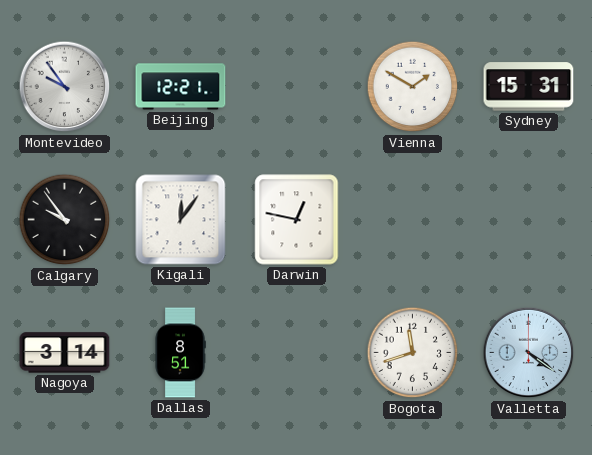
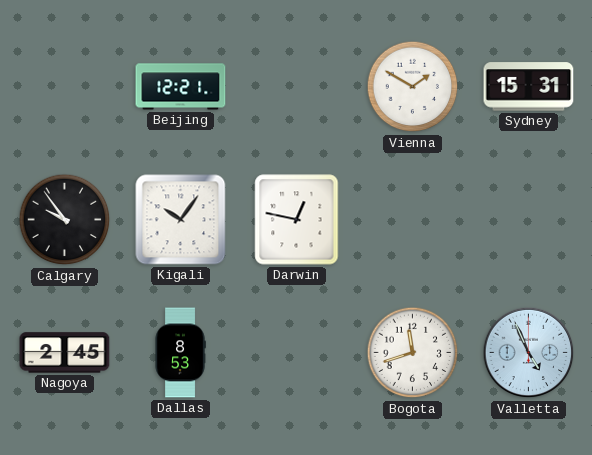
Montevideo: 9:54 -> none (65, 87)
Kigali: 12:06 -> 10:06 (181, 220)
Nagoya: 3:14 -> 2:45 (65, 353)
Dallas: 8:51 -> 8:53 (180, 353)
Valletta: 4:21 -> 4:56 (529, 353)
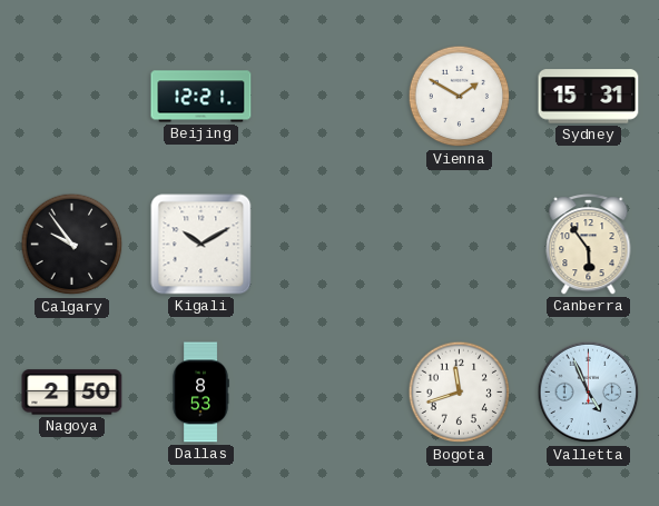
Kigali: 10:06 -> 10:10 (201, 245)
Darwin: 12:47 -> none (297, 220)
Canberra: none -> 5:54 (589, 245)
Nagoya: 2:45 -> 2:50 (72, 393)
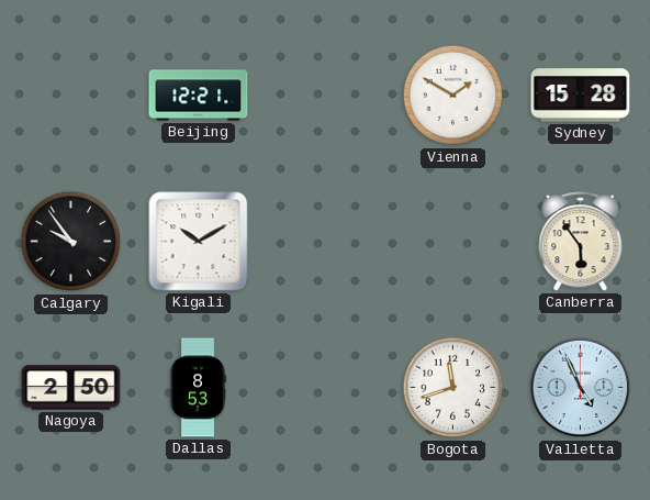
Sydney: 15:31 -> 15:28 (581, 96)
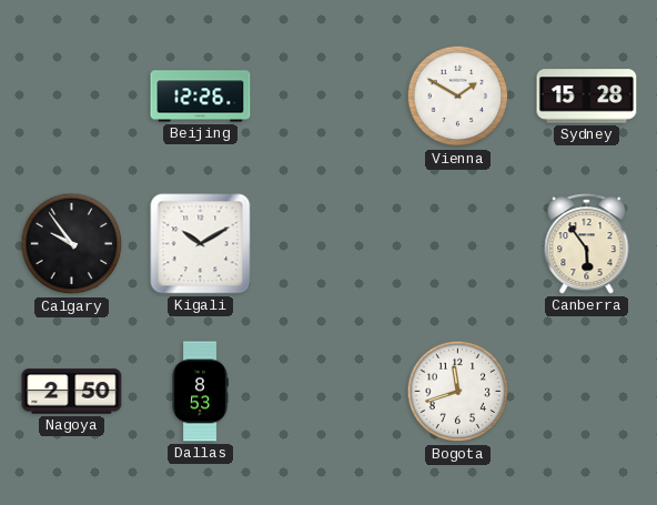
Beijing: 12:21 -> 12:26 (201, 97)
Valletta: 4:56 -> none (581, 388)
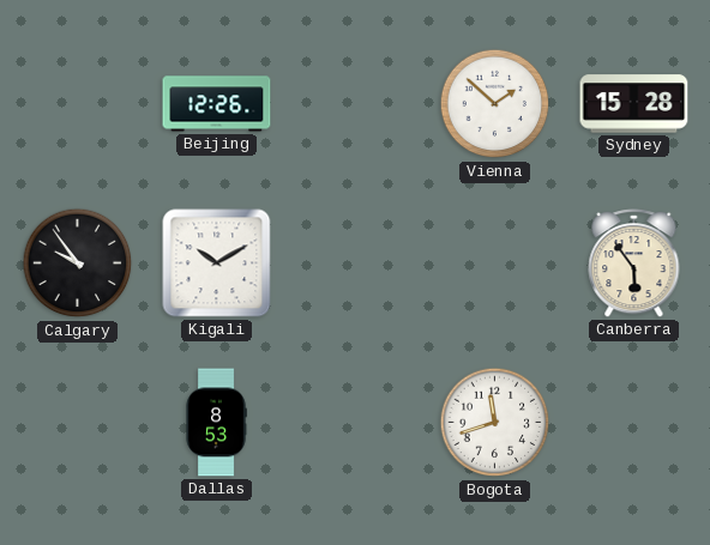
Vienna: 1:50 -> 1:52 (495, 104)
Nagoya: 2:50 -> none (72, 392)
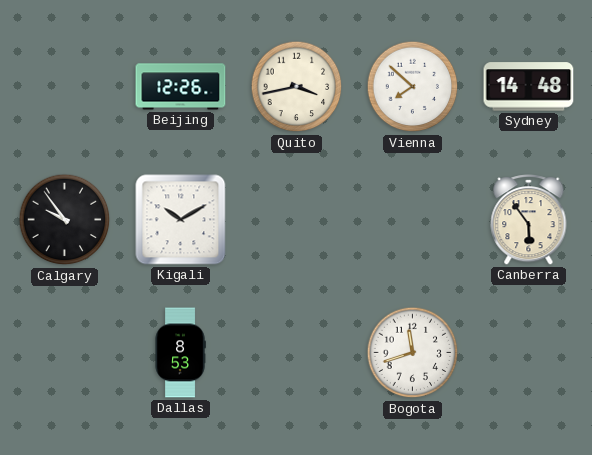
Quito: none -> 3:43 (297, 87)
Vienna: 1:52 -> 7:52 (413, 87)
Sydney: 15:28 -> 14:48 (529, 87)
